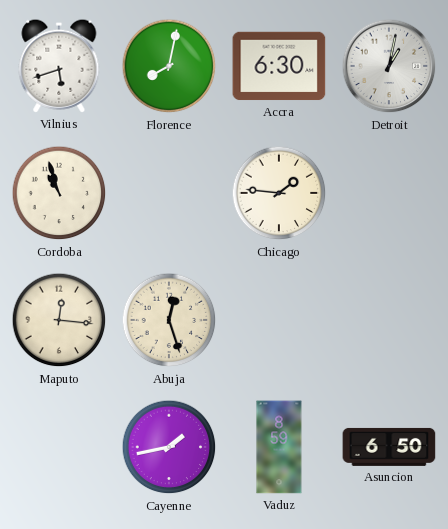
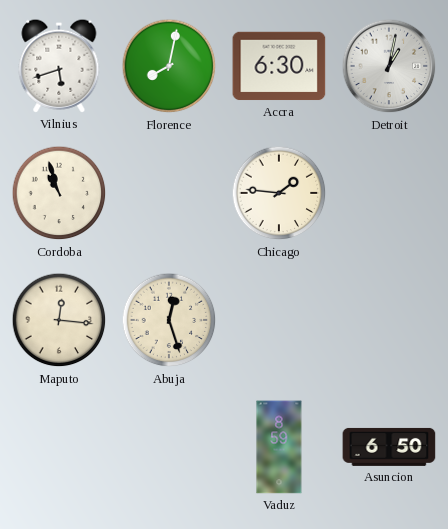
Cayenne: 1:43 -> none (169, 447)
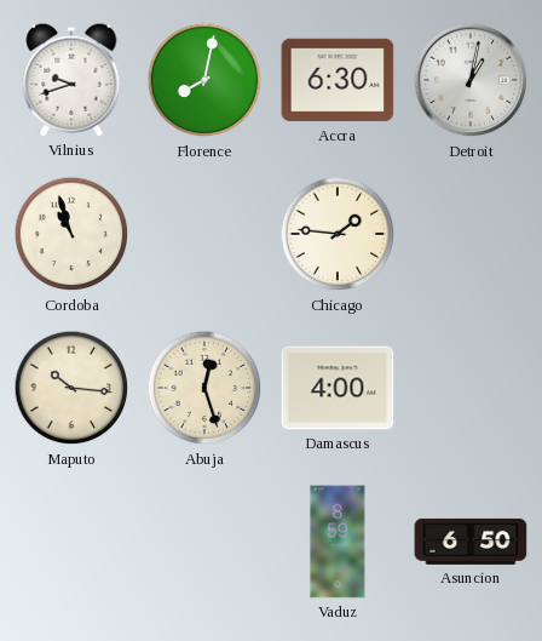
Vilnius: 5:42 -> 9:42 (71, 80)
Maputo: 12:16 -> 10:16 (71, 388)
Damascus: none -> 4:00 (338, 388)
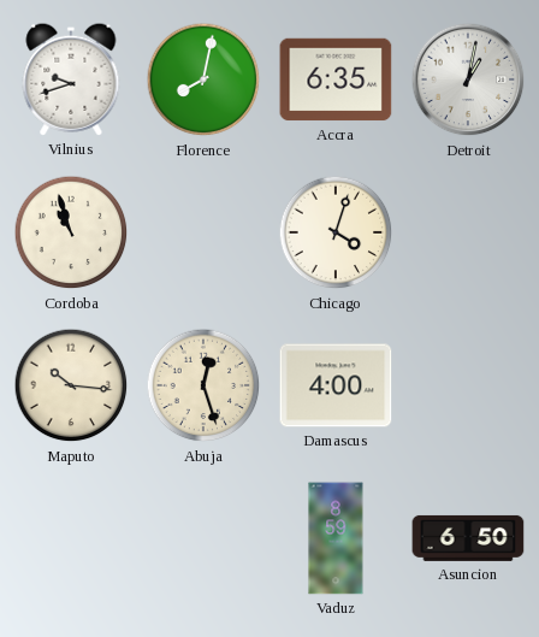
Accra: 6:30 -> 6:35 (336, 79)
Chicago: 1:46 -> 4:03 (336, 232)
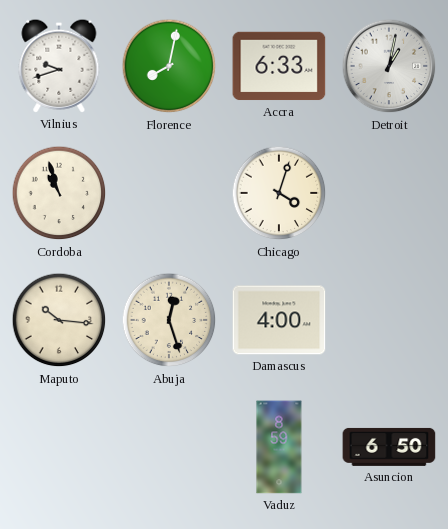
Accra: 6:35 -> 6:33 (279, 66)
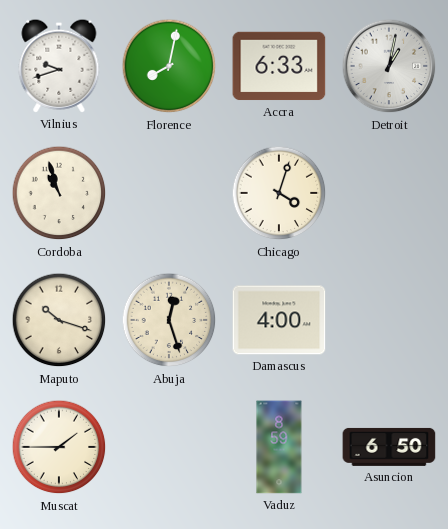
Maputo: 10:16 -> 10:18 (59, 320)
Muscat: none -> 1:45 (59, 447)
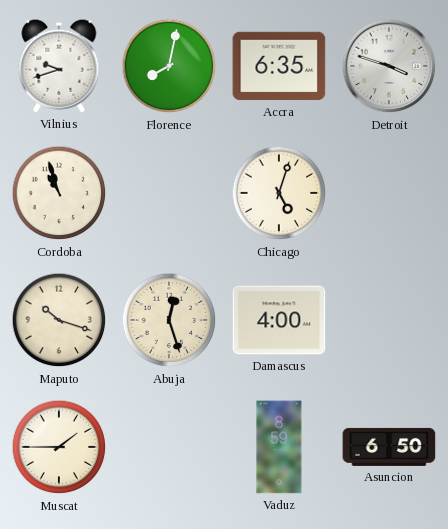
Accra: 6:33 -> 6:35 (279, 66)
Detroit: 1:02 -> 3:48 (389, 66)
Chicago: 4:03 -> 5:03 (279, 193)
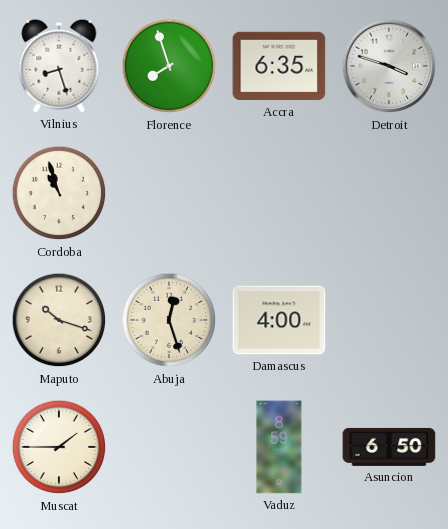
Vilnius: 9:42 -> 8:27 (59, 66)
Florence: 8:02 -> 7:57 (169, 66)
Chicago: 5:03 -> none (279, 193)
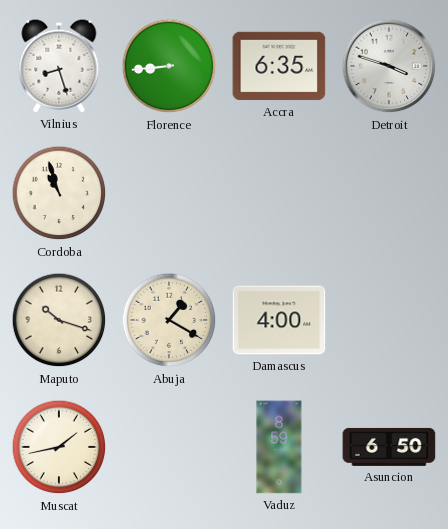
Florence: 7:57 -> 8:44 (169, 66)
Abuja: 12:27 -> 1:20 (169, 320)
Muscat: 1:45 -> 1:43 (59, 447)
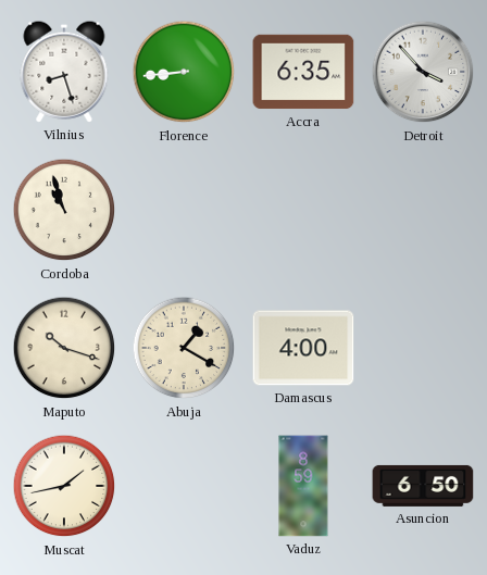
Detroit: 3:48 -> 3:53 (423, 72)
